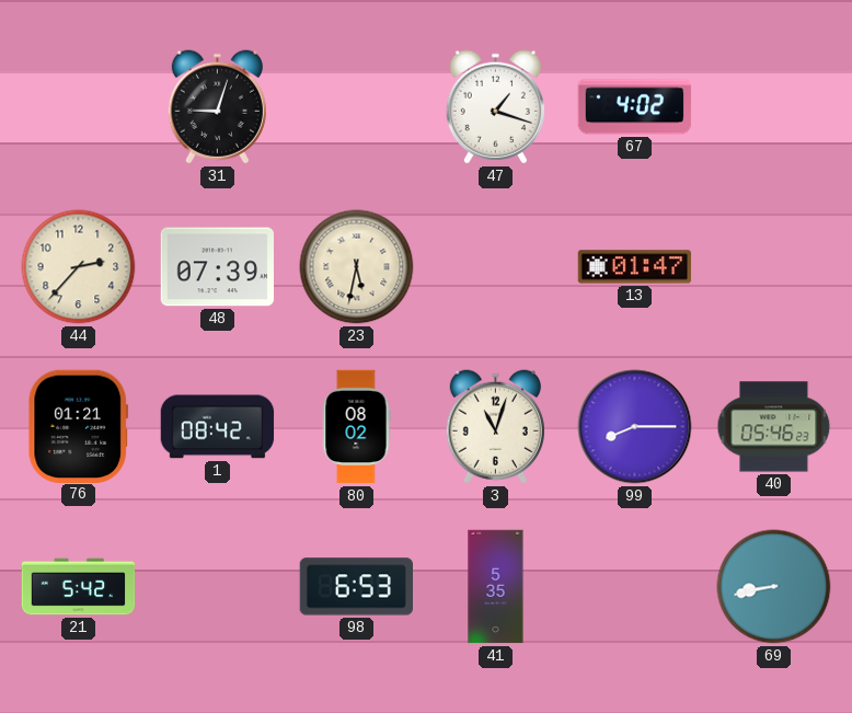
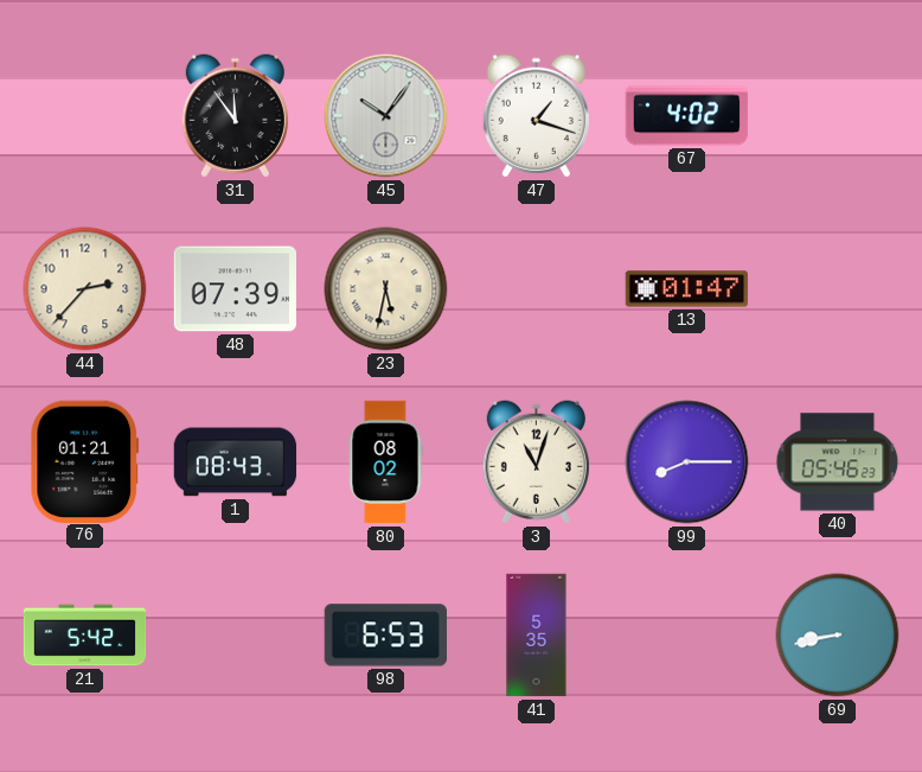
31: 9:03 -> 11:54 (235, 116)
45: none -> 10:06 (386, 116)
1: 08:42 -> 08:43 (236, 462)
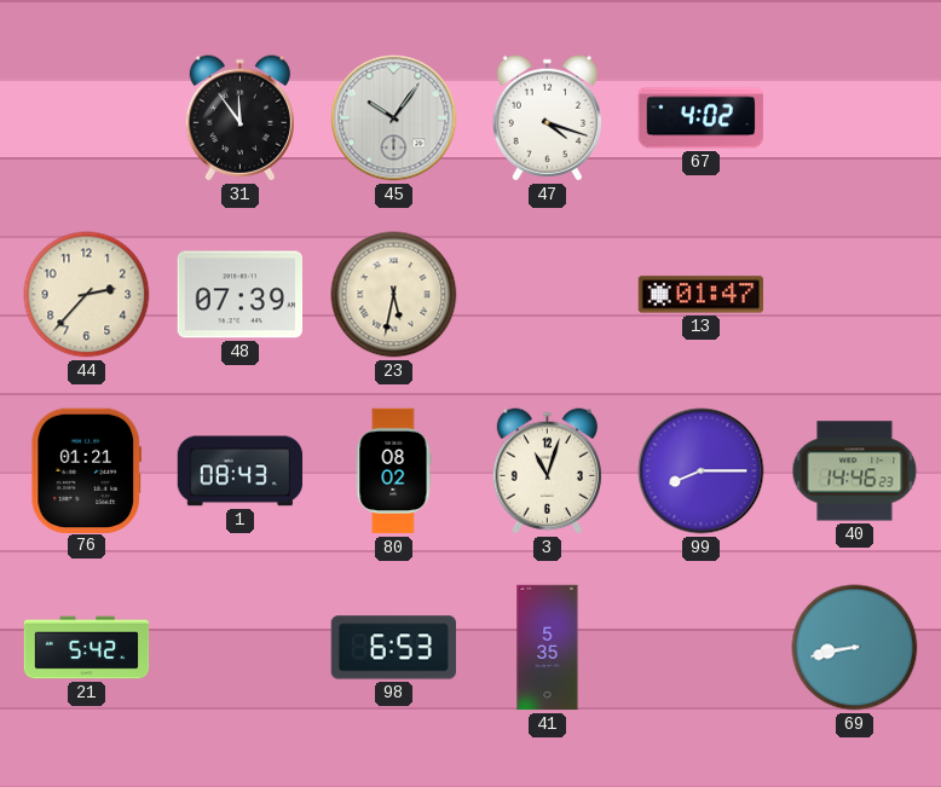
47: 1:18 -> 4:18 (547, 118)
40: 05:46 -> 14:46 (855, 471)
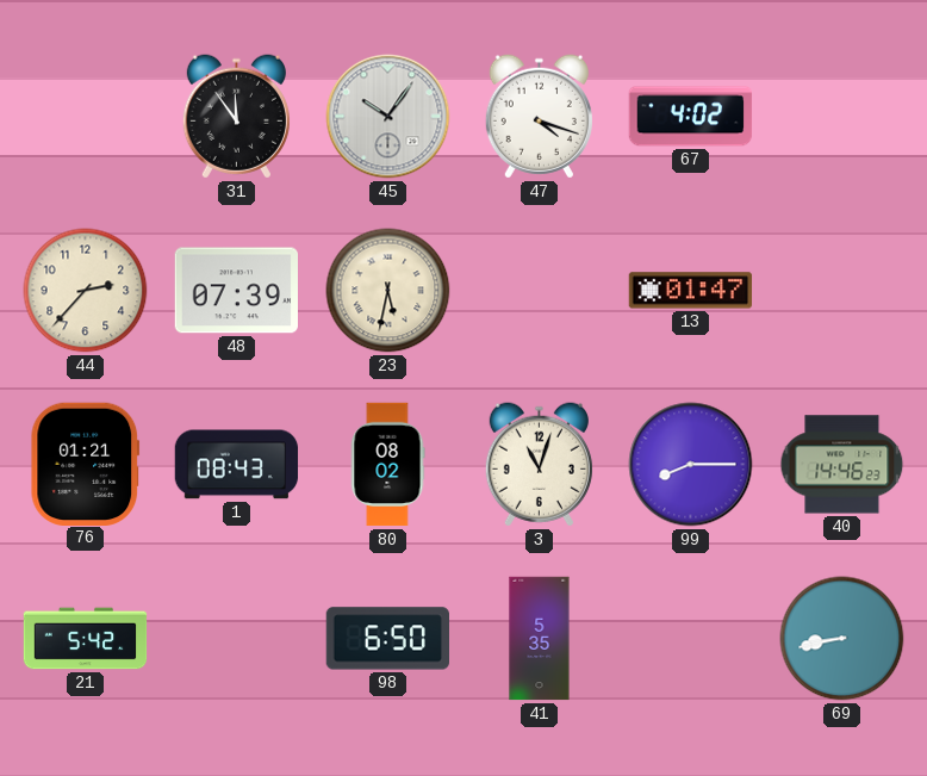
98: 6:53 -> 6:50 (387, 639)
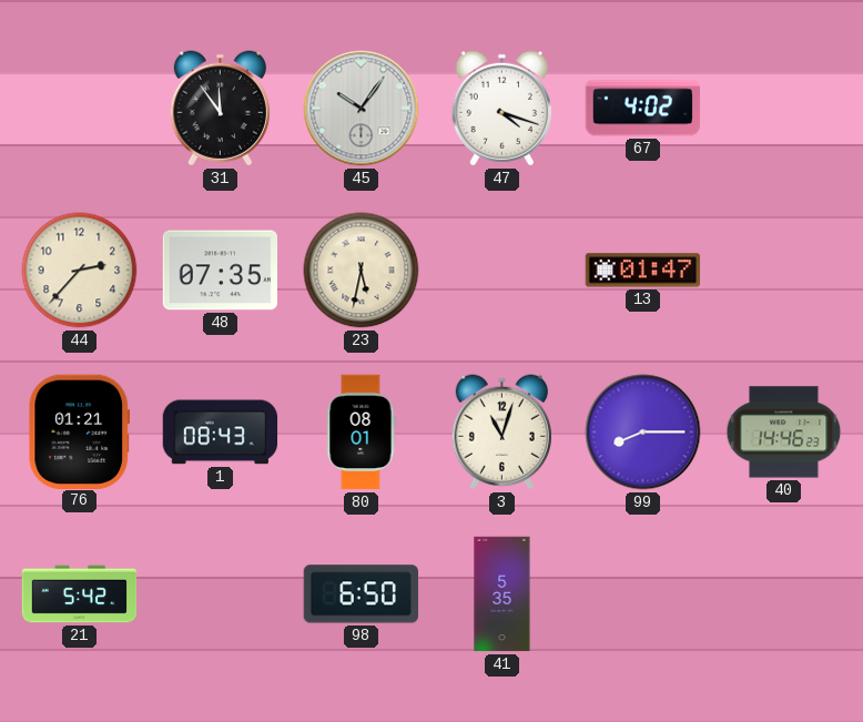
48: 07:39 -> 07:35 (221, 271)
80: 08:02 -> 08:01 (361, 433)
69: 8:43 -> none (842, 639)
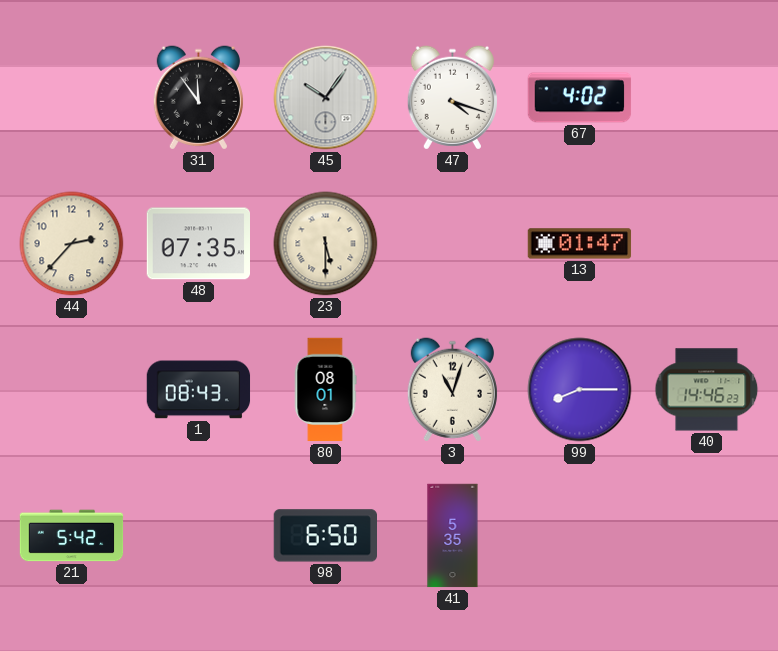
23: 5:32 -> 5:30 (326, 244)
76: 01:21 -> none (80, 431)
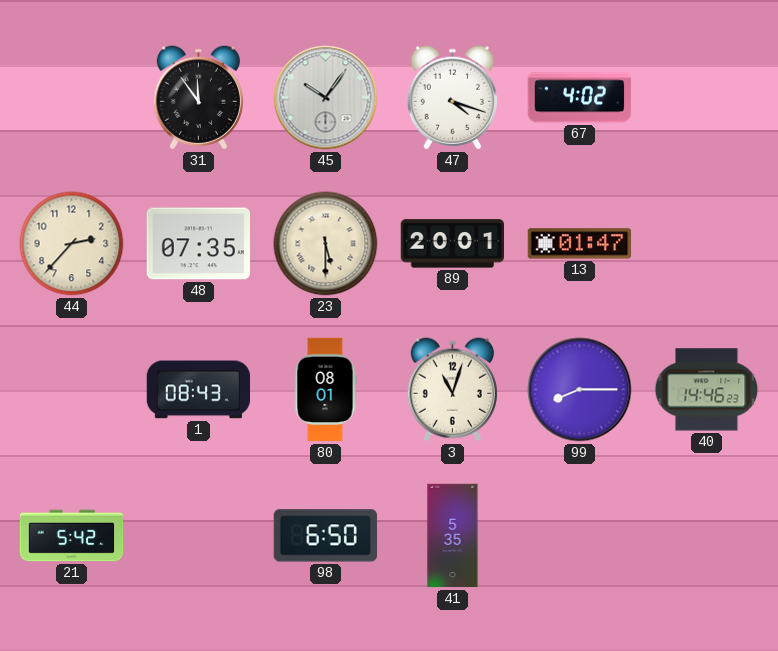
89: none -> 20:01 (453, 244)
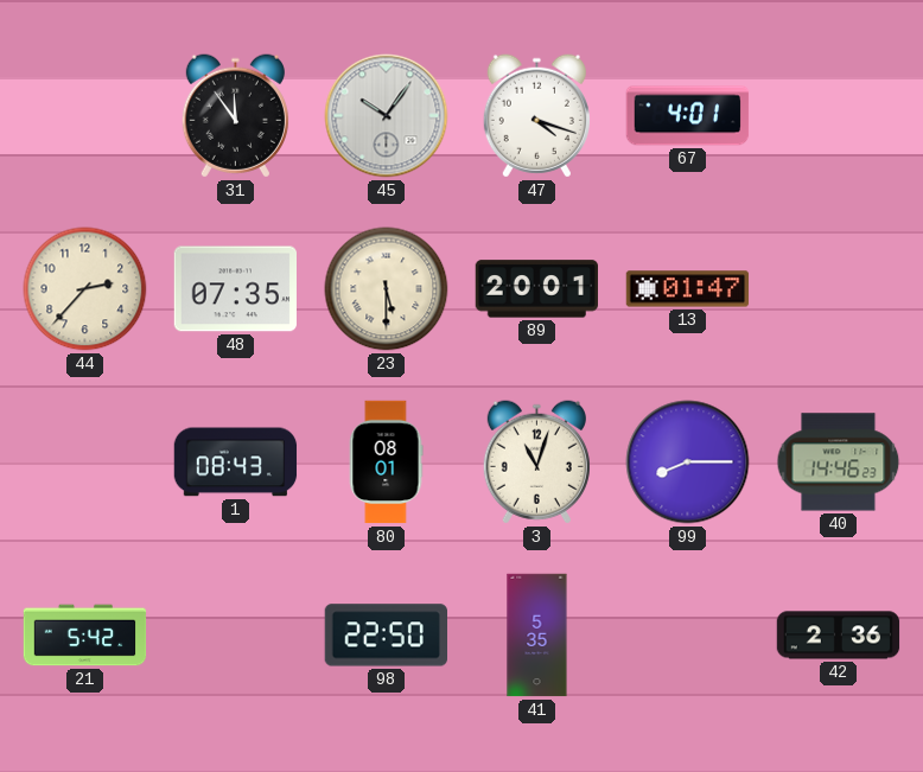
67: 4:02 -> 4:01 (688, 116)
98: 6:50 -> 22:50 (386, 636)
42: none -> 2:36 (839, 636)
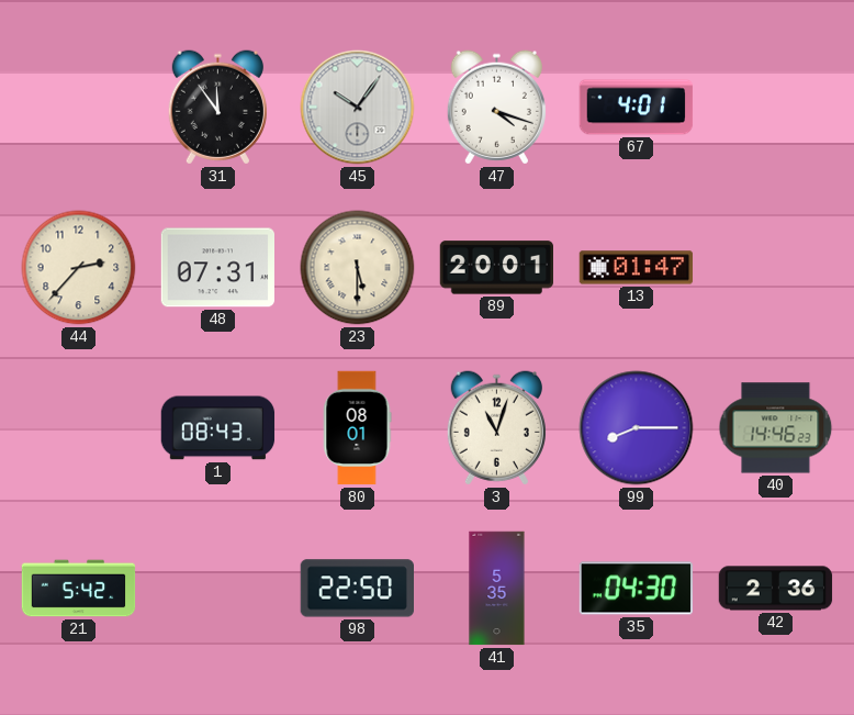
48: 07:35 -> 07:31 (218, 268)
35: none -> 04:30 (637, 589)
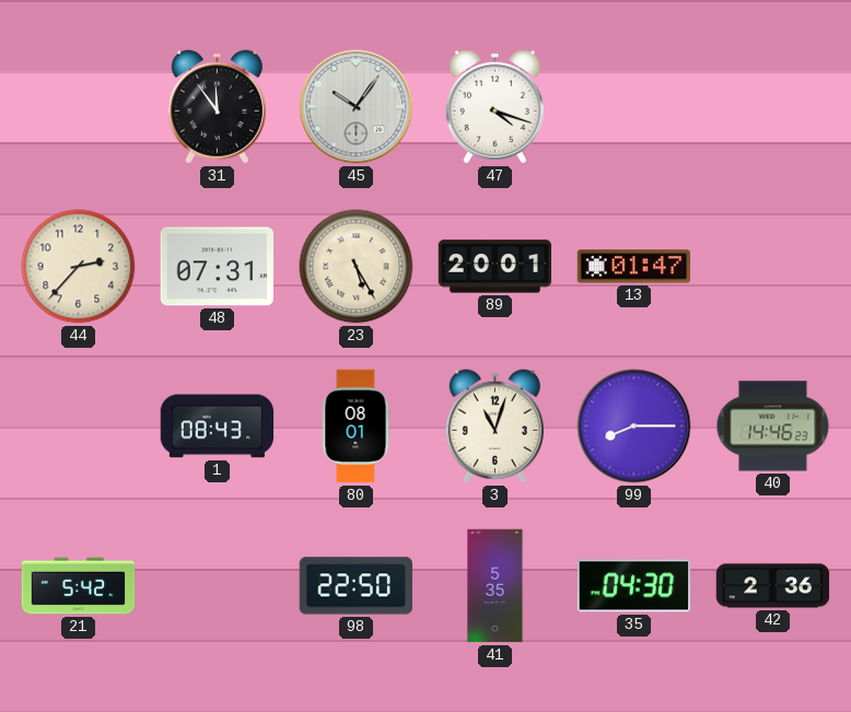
67: 4:01 -> none (637, 108)
23: 5:30 -> 5:25 (357, 267)
